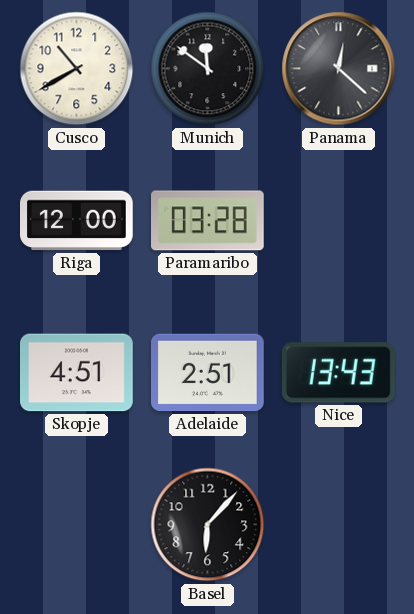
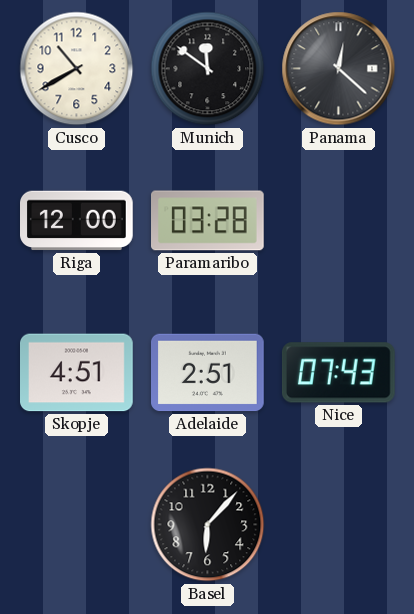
Nice: 13:43 -> 07:43 (338, 373)
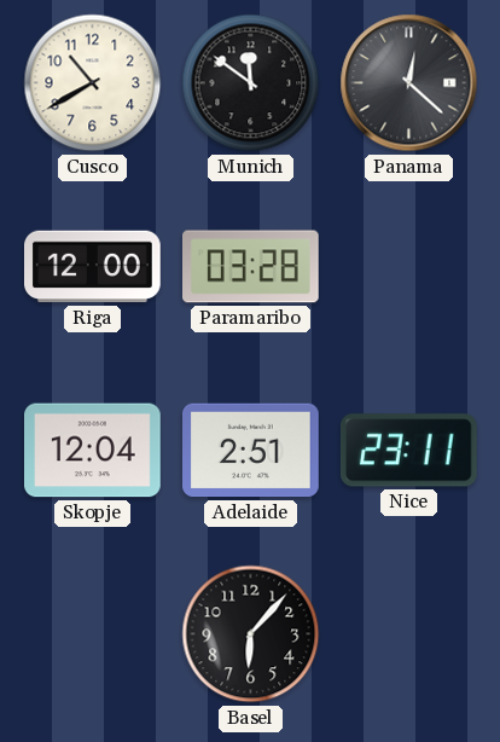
Skopje: 4:51 -> 12:04 (93, 451)
Nice: 07:43 -> 23:11 (408, 451)
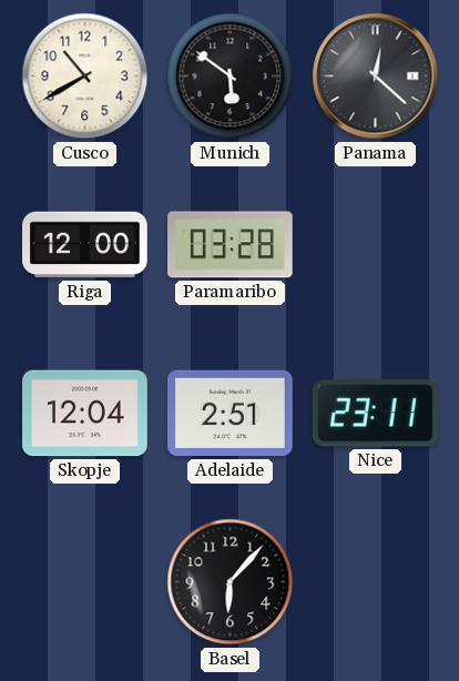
Munich: 11:51 -> 5:51 (231, 77)
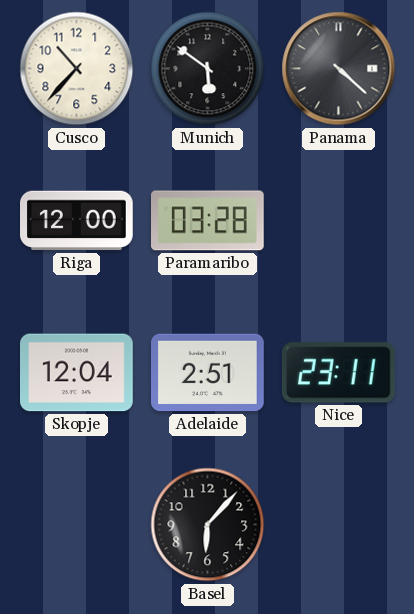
Cusco: 10:40 -> 10:37 (77, 69)
Panama: 12:22 -> 4:22 (339, 69)
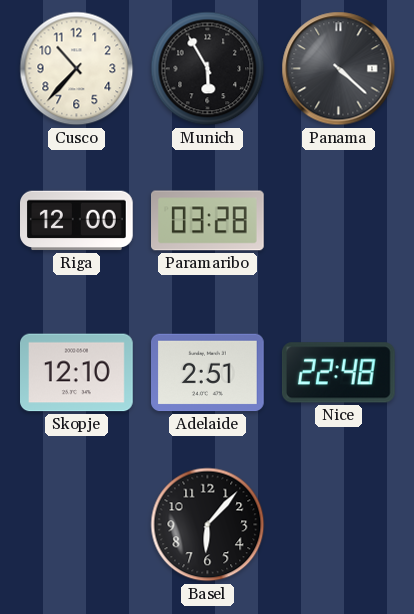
Munich: 5:51 -> 5:55 (208, 69)
Skopje: 12:04 -> 12:10 (77, 373)
Nice: 23:11 -> 22:48 (338, 373)
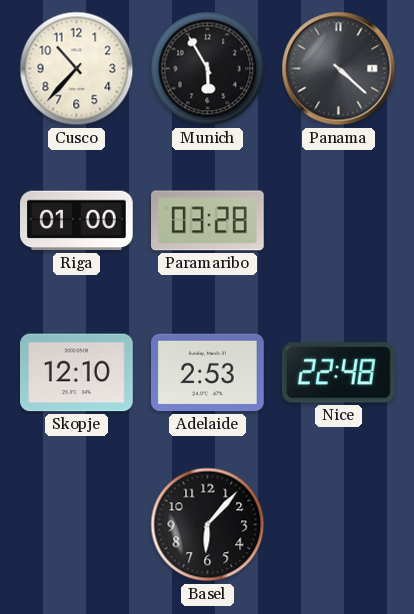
Riga: 12:00 -> 01:00 (77, 221)
Adelaide: 2:51 -> 2:53 (208, 373)
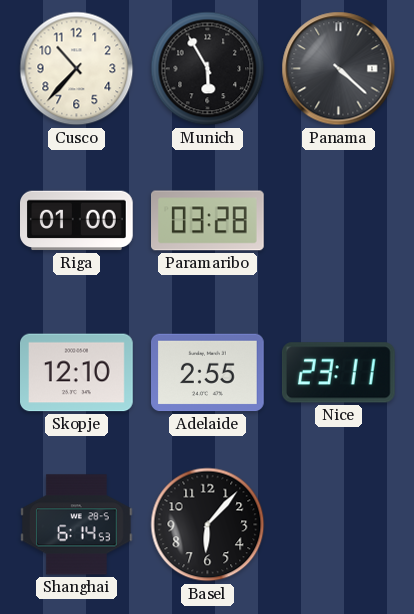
Adelaide: 2:53 -> 2:55 (208, 373)
Nice: 22:48 -> 23:11 (338, 373)
Shanghai: none -> 6:14 (77, 525)
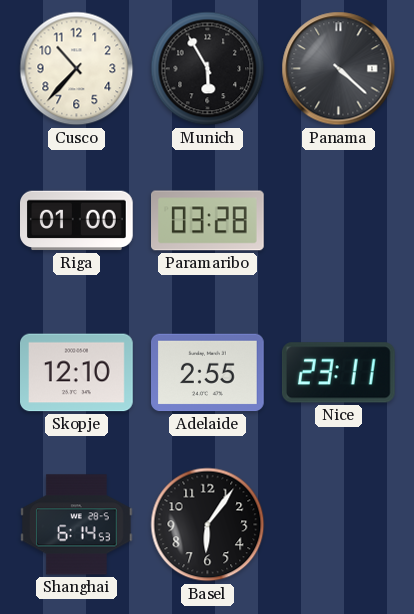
Basel: 6:07 -> 6:06 (208, 525)
